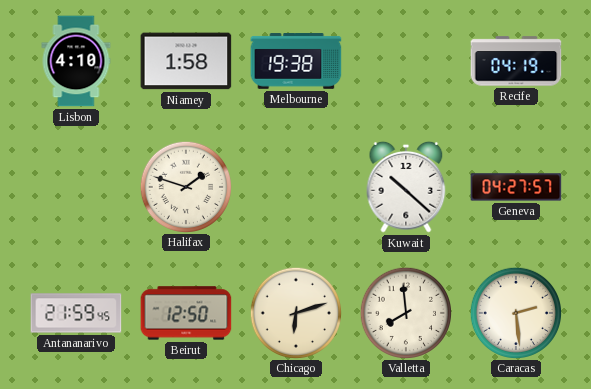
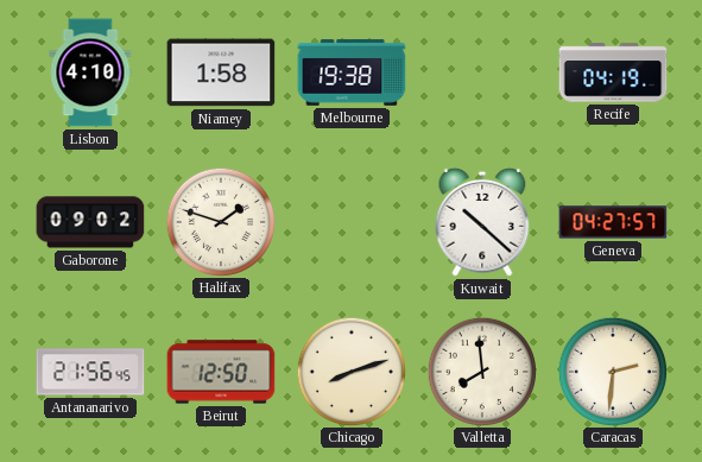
Gaborone: none -> 09:02 (90, 222)
Antananarivo: 21:59 -> 21:56 (90, 372)
Chicago: 6:12 -> 8:12 (350, 371)
Caracas: 2:29 -> 2:31 (612, 371)
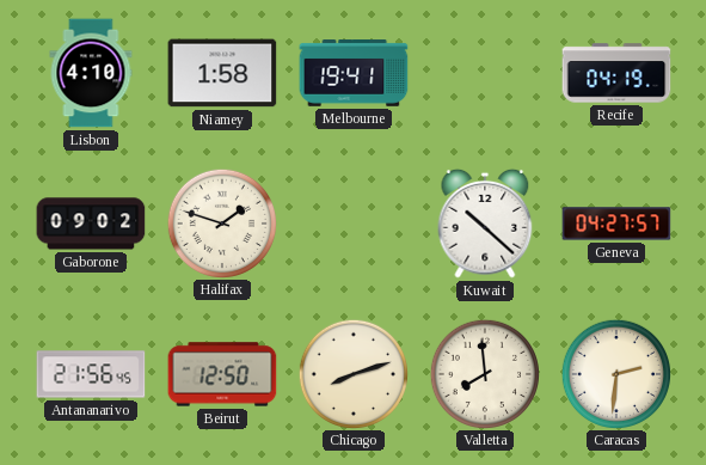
Melbourne: 19:38 -> 19:41 (354, 73)
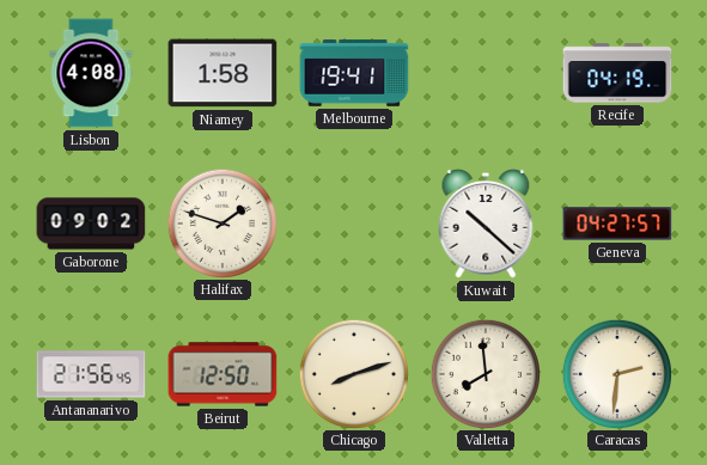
Lisbon: 4:10 -> 4:08 (91, 73)
